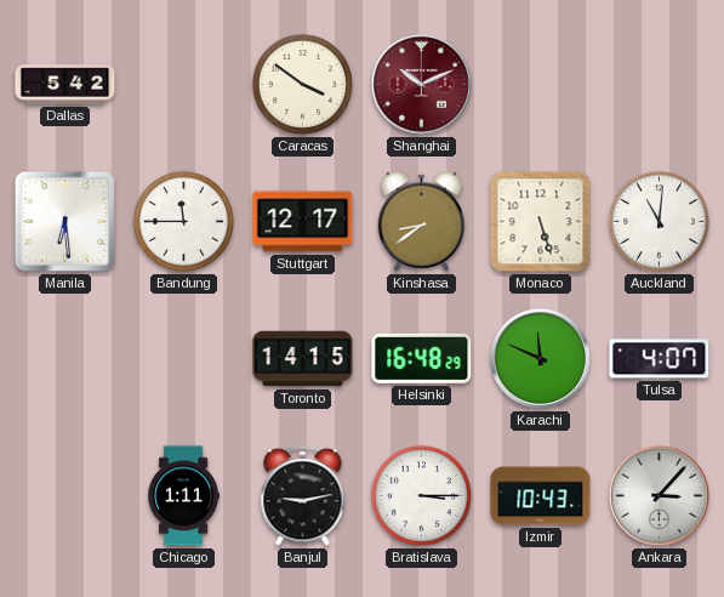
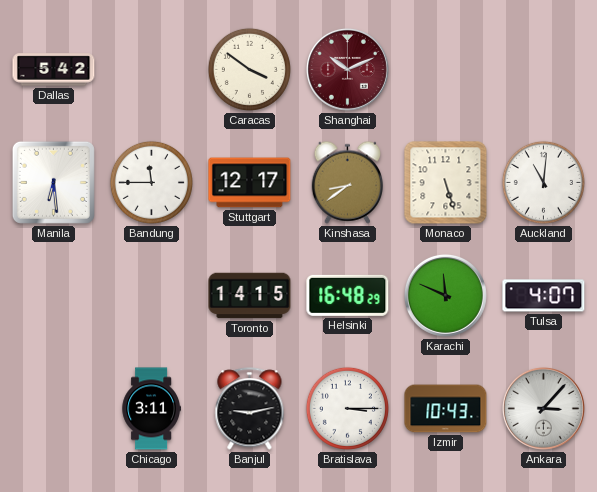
Chicago: 1:11 -> 3:11 (151, 409)
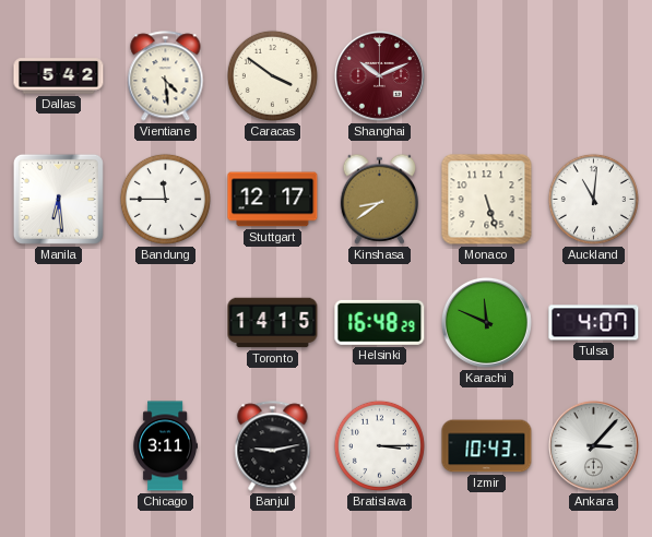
Vientiane: none -> 4:29 (166, 76)
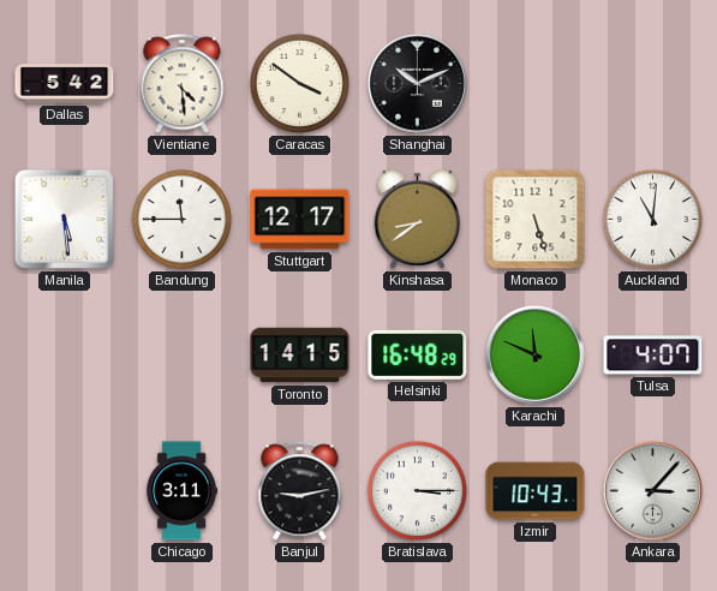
Shanghai dial: burgundy -> black (417, 83)
Manila: 6:29 -> 5:29 (64, 219)
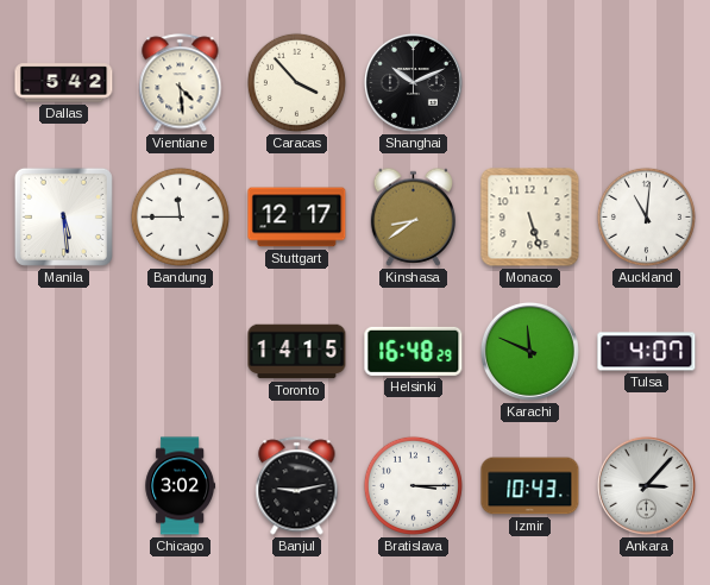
Caracas: 3:51 -> 3:53 (296, 82)
Chicago: 3:11 -> 3:02 (180, 486)
